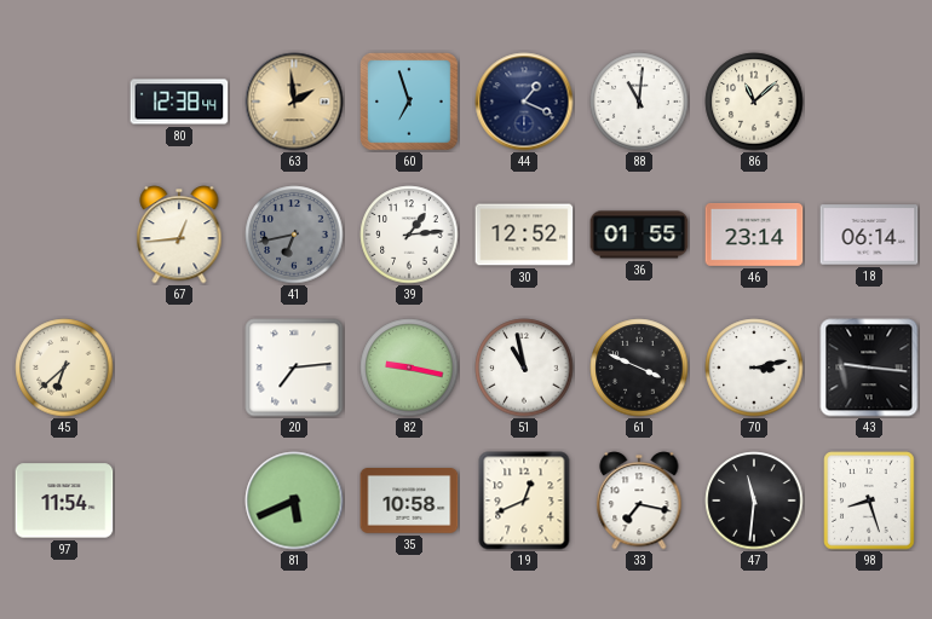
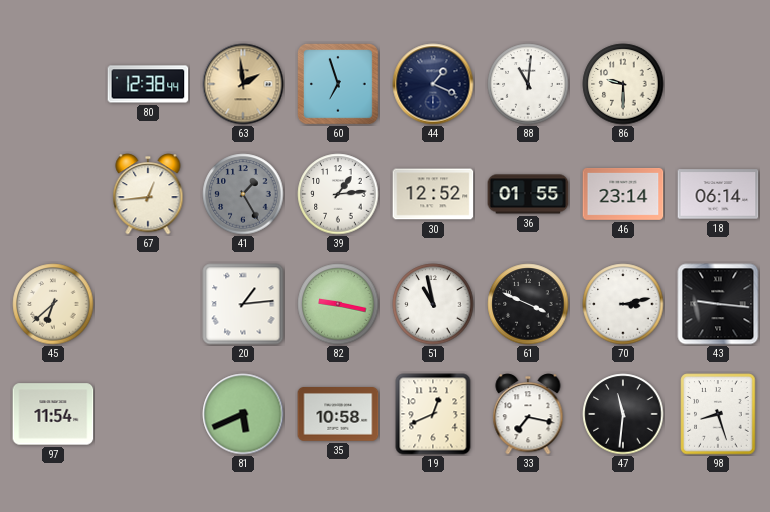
86: 11:08 -> 9:30 (623, 84)
41: 6:43 -> 1:25 (243, 194)
20: 7:14 -> 1:14 (243, 304)
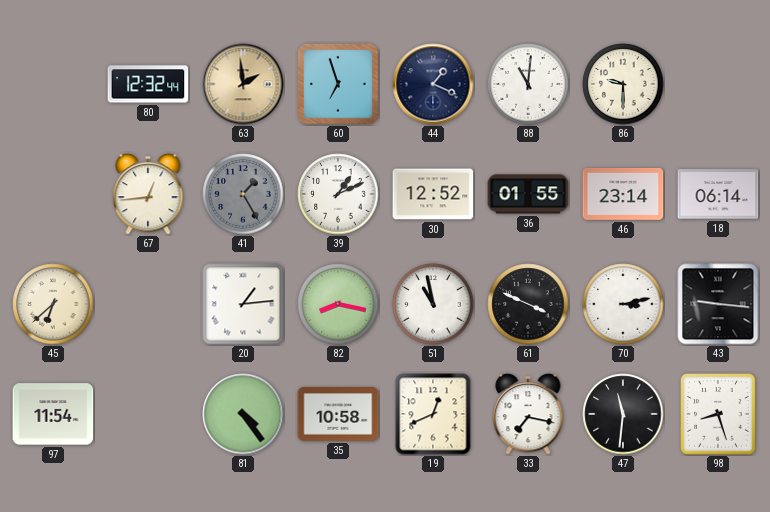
80: 12:38 -> 12:32 (148, 84)
39: 1:14 -> 1:11 (338, 194)
82: 9:17 -> 8:17 (338, 304)
81: 5:41 -> 4:24 (243, 414)
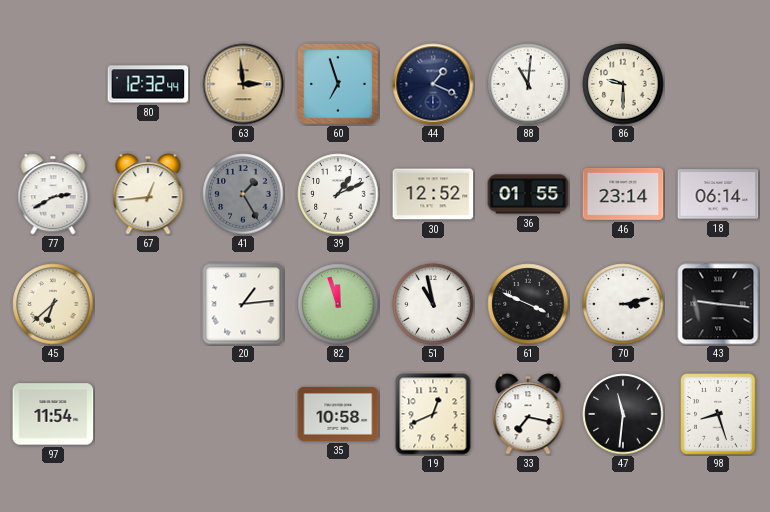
63: 1:59 -> 2:59 (243, 84)
77: none -> 2:40 (53, 194)
82: 8:17 -> 11:57 (338, 304)
81: 4:24 -> none (243, 414)
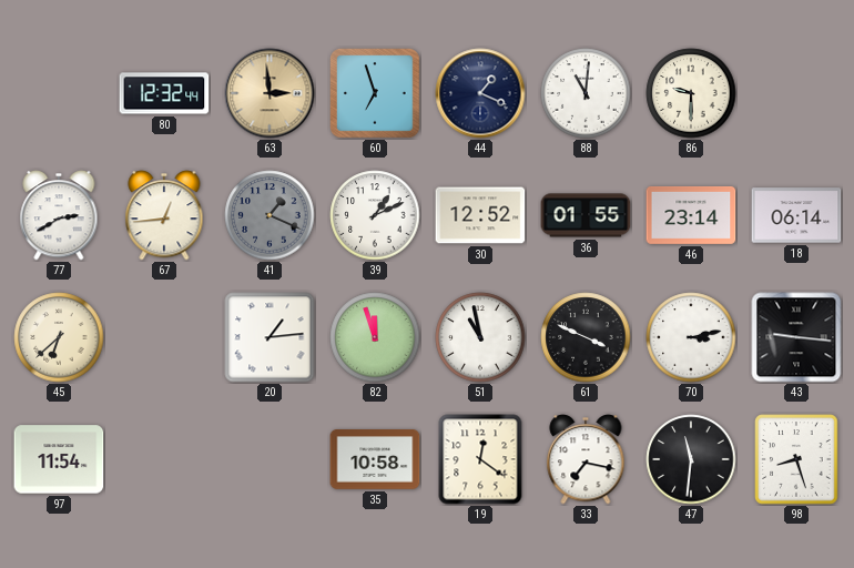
41: 1:25 -> 1:19 (270, 215)
19: 12:41 -> 12:21 (480, 459)
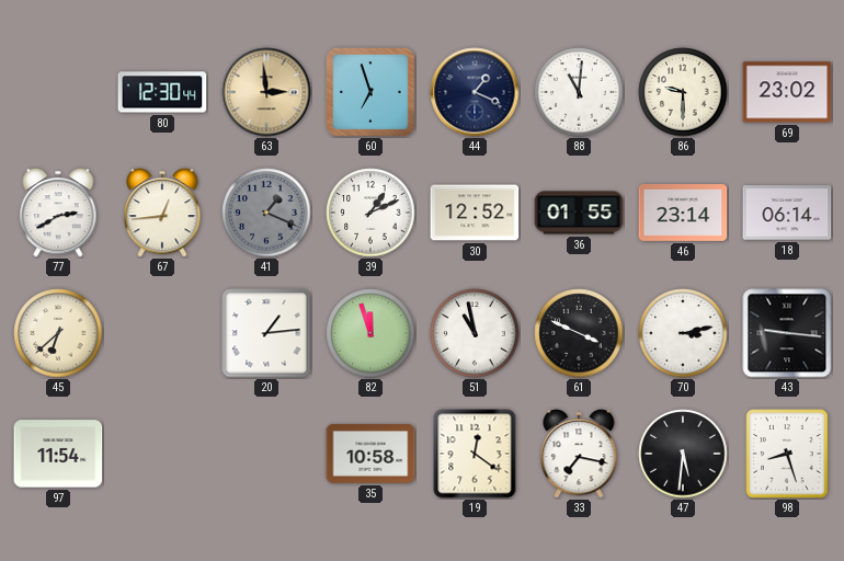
80: 12:32 -> 12:30 (162, 92)
69: none -> 23:02 (787, 92)
47: 11:31 -> 5:31 (683, 454)
